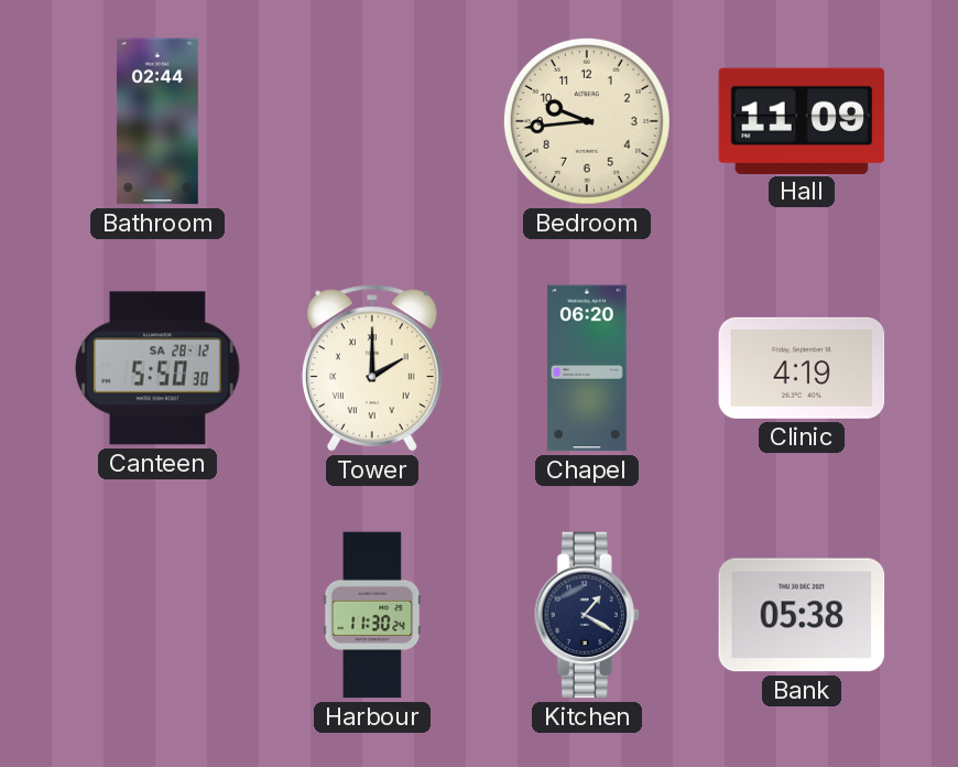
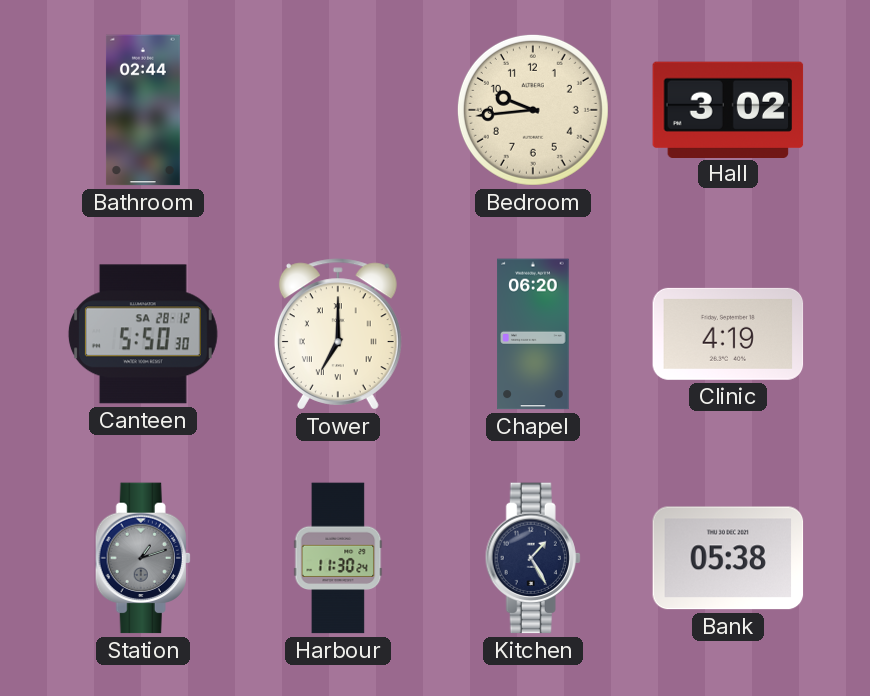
Hall: 11:09 -> 3:02 (728, 109)
Tower: 2:00 -> 7:00 (338, 334)
Station: none -> 1:12 (143, 558)
Kitchen: 1:20 -> 1:25 (533, 558)
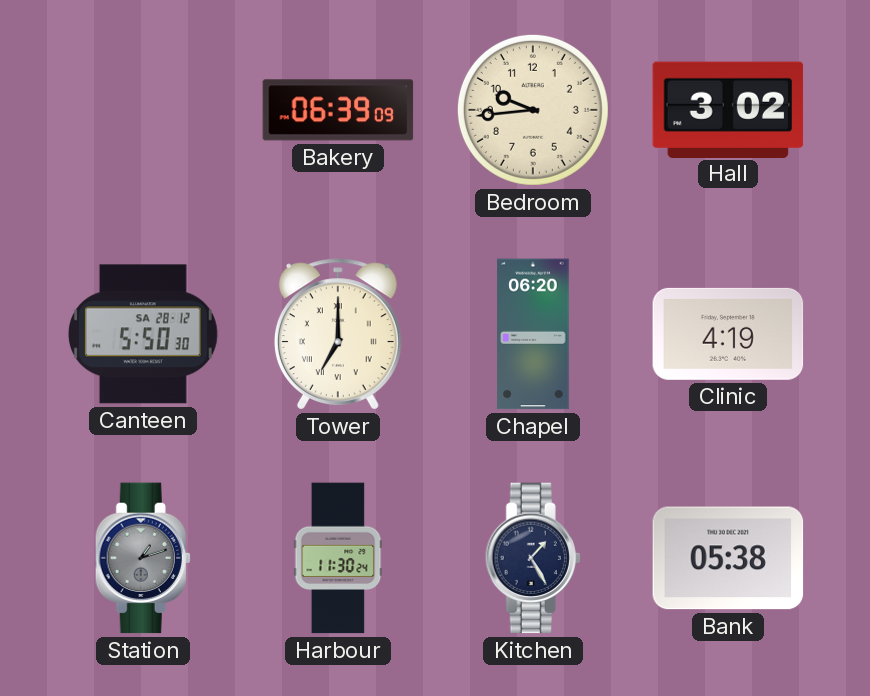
Bathroom: 02:44 -> none (143, 110)
Bakery: none -> 06:39 (338, 110)
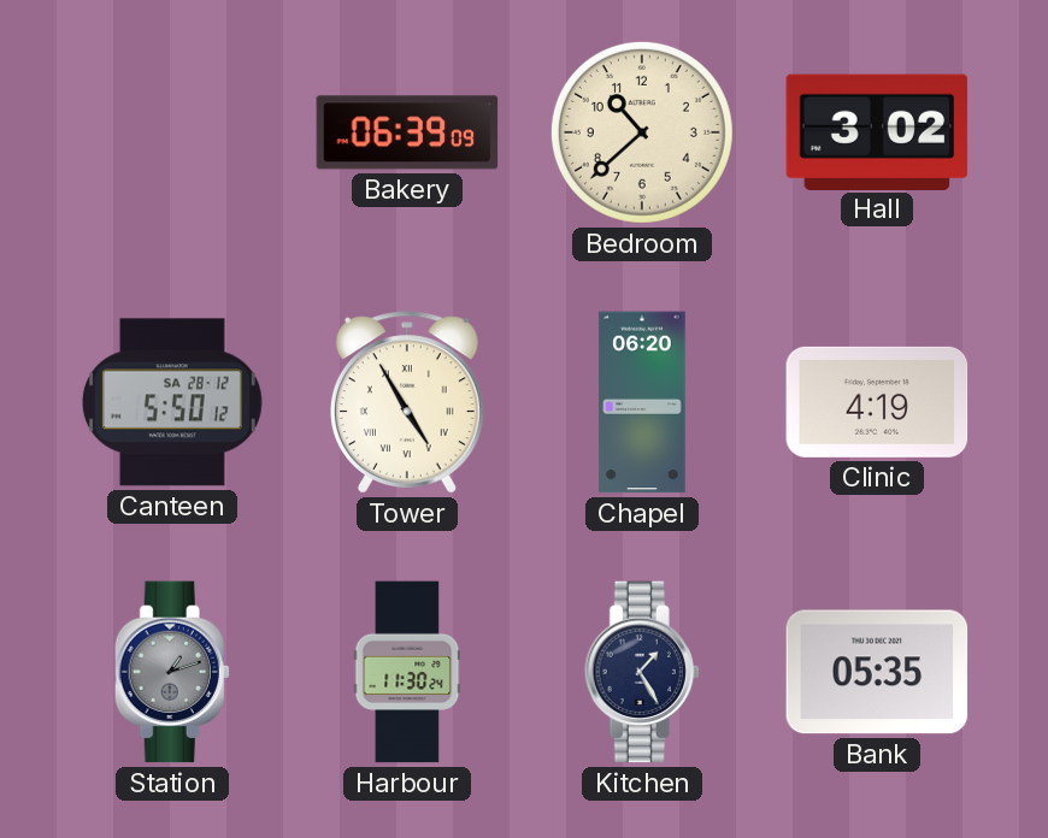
Bedroom: 9:44 -> 10:38 (642, 132)
Canteen: 5:50:30 -> 5:50:12 (172, 402)
Tower: 7:00 -> 4:55 (407, 402)
Bank: 05:38 -> 05:35 (877, 672)
